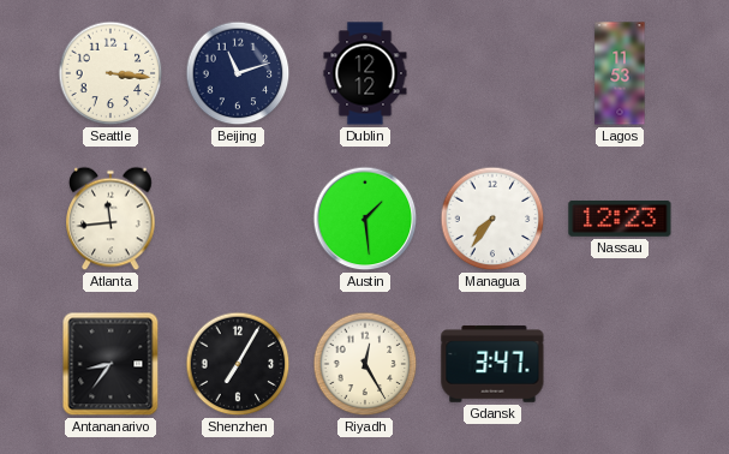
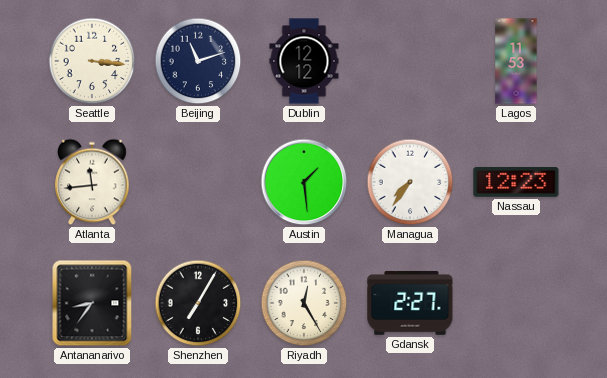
Gdansk: 3:47 -> 2:27 (410, 303)
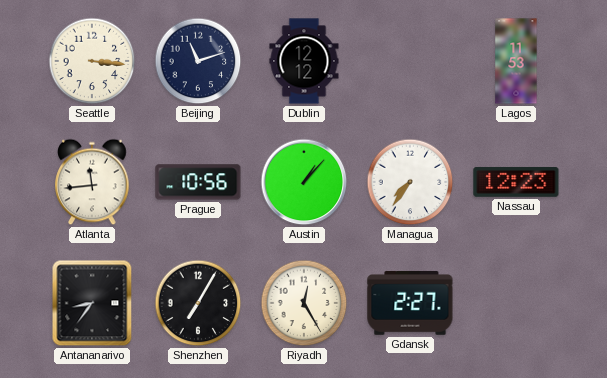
Prague: none -> 10:56 (198, 182)
Austin: 1:29 -> 1:07 (304, 182)
